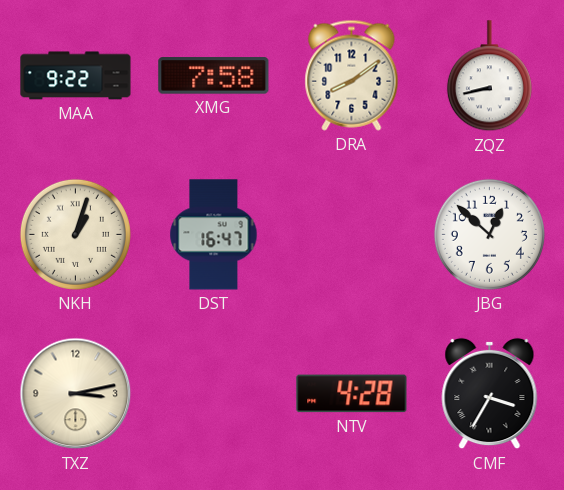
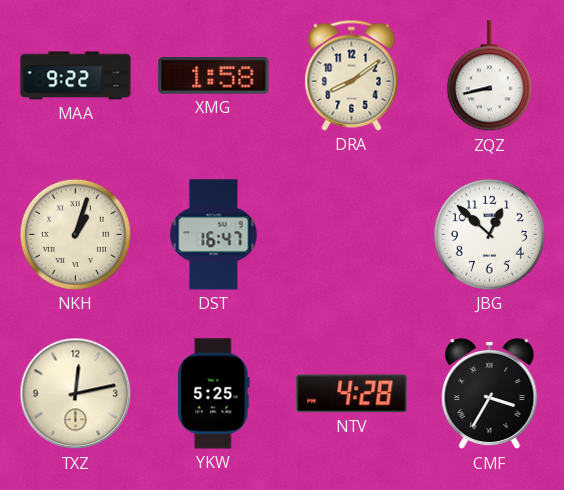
XMG: 7:58 -> 1:58 (214, 76)
TXZ: 3:13 -> 12:13 (76, 394)
YKW: none -> 5:25 (214, 394)
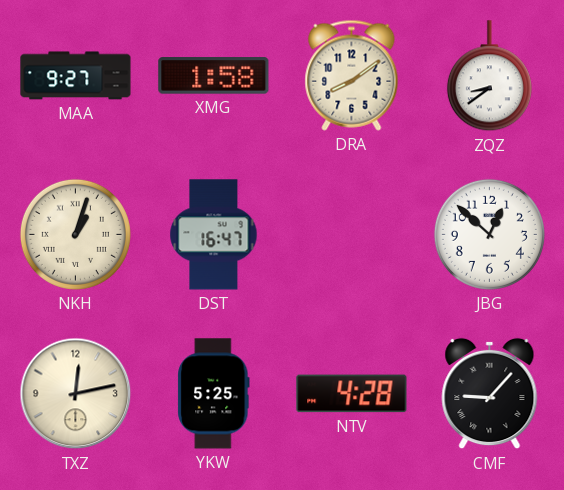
MAA: 9:22 -> 9:27 (76, 76)
ZQZ: 8:43 -> 8:39 (489, 76)
CMF: 3:35 -> 9:07 (490, 394)
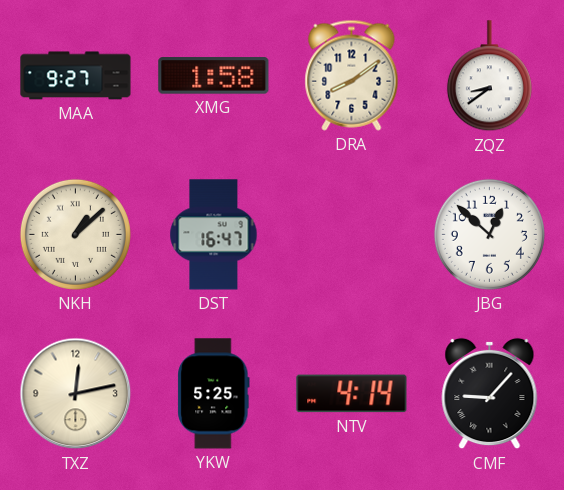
NKH: 1:03 -> 1:08 (75, 234)
NTV: 4:28 -> 4:14 (352, 394)
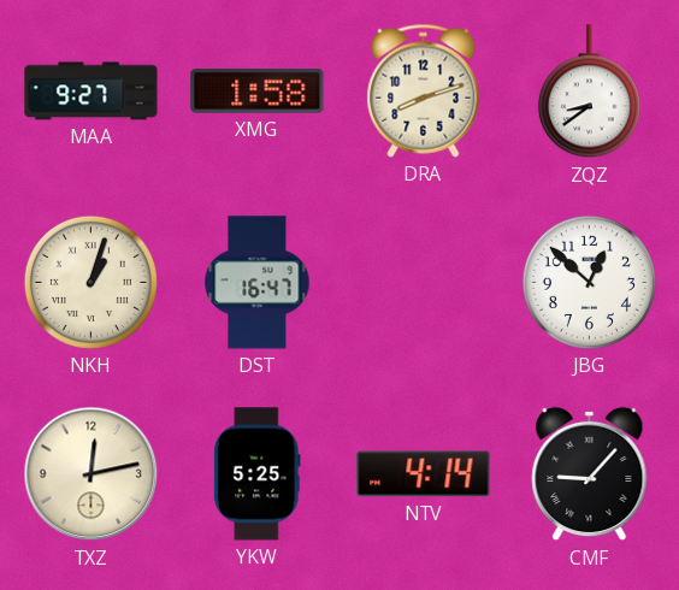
DRA: 8:09 -> 8:12 (424, 90)
NKH: 1:08 -> 1:03 (90, 282)
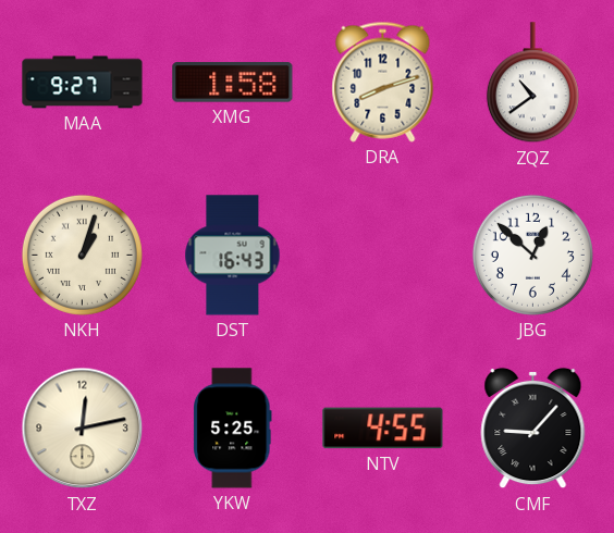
ZQZ: 8:39 -> 10:39 (532, 83)
DST: 16:47 -> 16:43 (233, 256)
NTV: 4:14 -> 4:55 (383, 429)
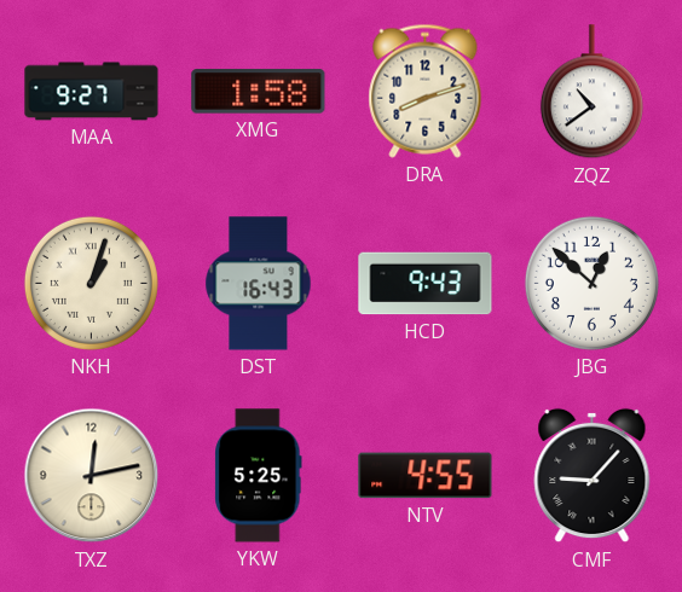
HCD: none -> 9:43 (426, 284)
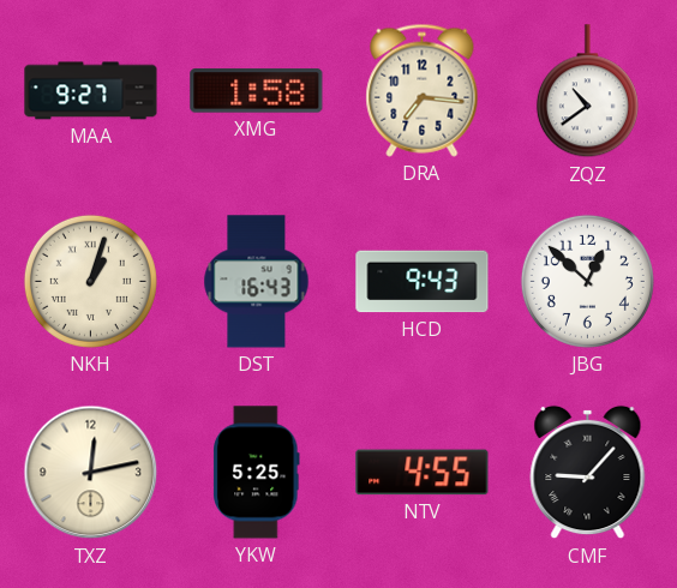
DRA: 8:12 -> 7:16 (423, 90)
